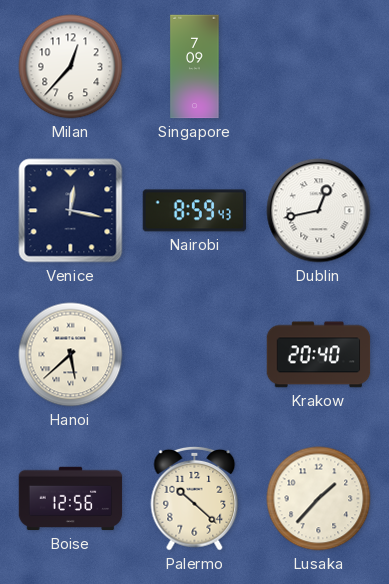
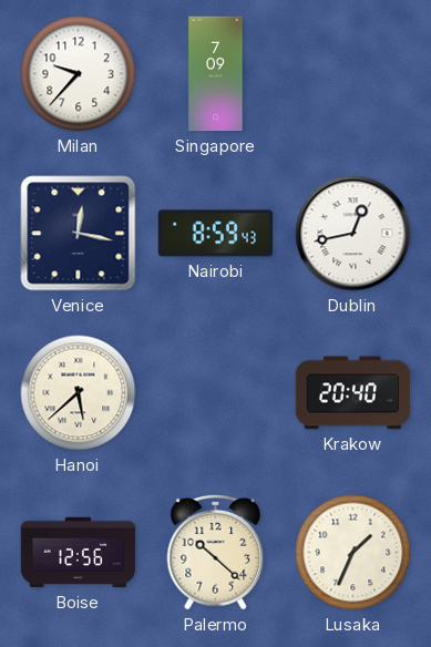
Milan: 12:37 -> 9:37 (79, 74)
Lusaka: 1:37 -> 1:34 (353, 553)
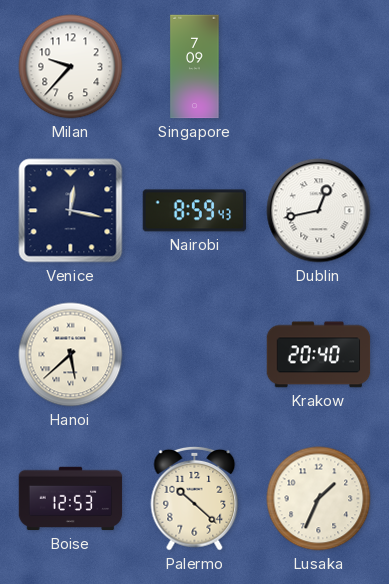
Boise: 12:56 -> 12:53 (71, 499)
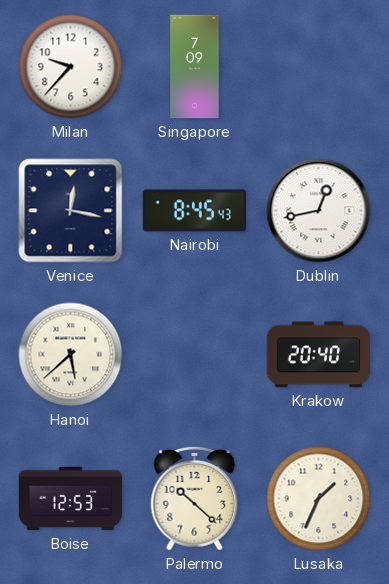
Nairobi: 8:59 -> 8:45 (195, 211)
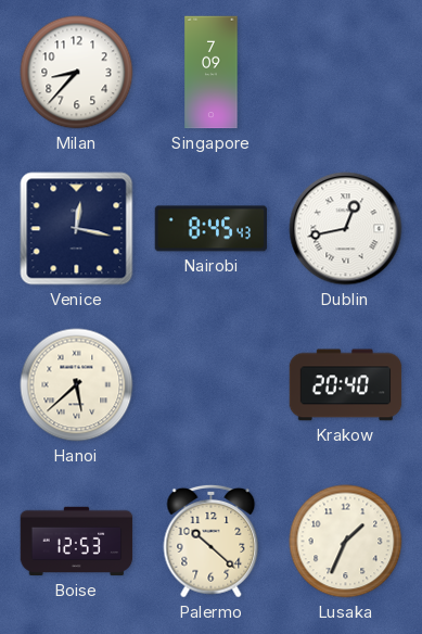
Milan: 9:37 -> 8:37 (77, 73)
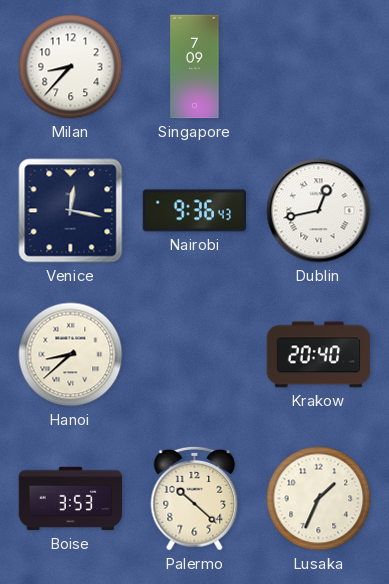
Nairobi: 8:45 -> 9:36 (195, 211)
Hanoi: 5:38 -> 8:38 (71, 355)
Boise: 12:53 -> 3:53 (71, 499)
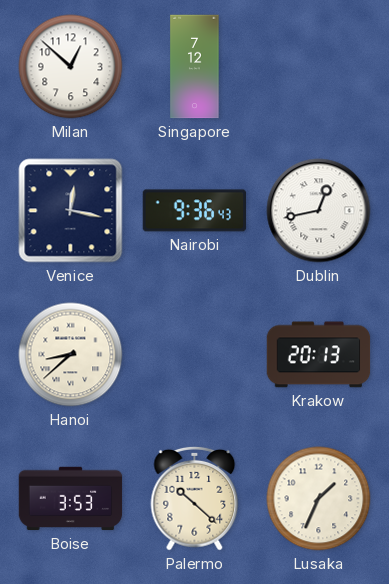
Milan: 8:37 -> 12:52 (71, 67)
Singapore: 7:09 -> 7:12 (195, 67)
Krakow: 20:40 -> 20:13 (319, 355)
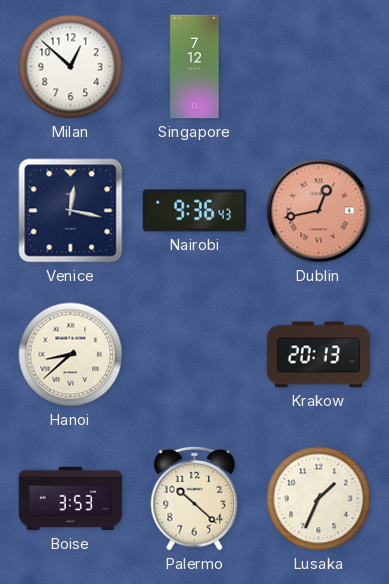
Dublin dial: white -> salmon (319, 211)
